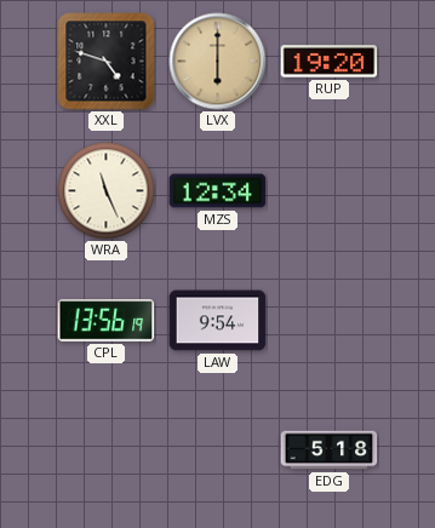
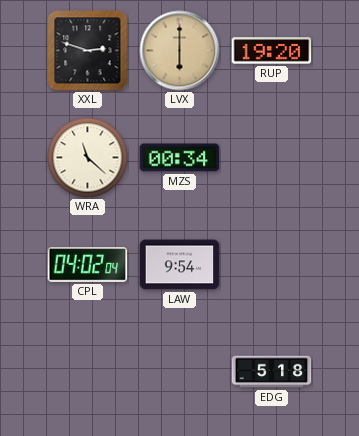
XXL: 4:48 -> 2:48 (88, 51)
WRA: 11:26 -> 11:22 (88, 158)
MZS: 12:34 -> 00:34 (180, 158)
CPL: 13:56 -> 04:02 (88, 265)
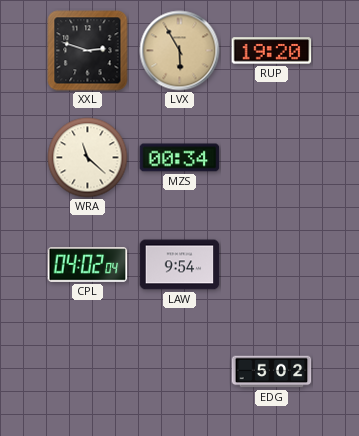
LVX: 6:00 -> 5:55 (180, 51)
EDG: 5:18 -> 5:02 (272, 372)
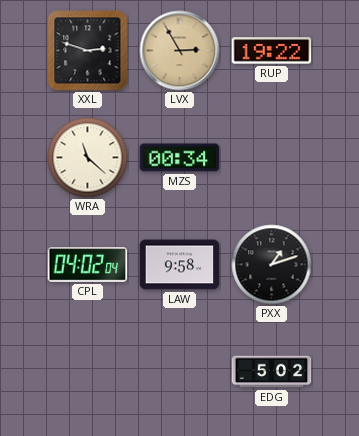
LVX: 5:55 -> 2:55 (180, 51)
RUP: 19:20 -> 19:22 (272, 51)
LAW: 9:54 -> 9:58 (180, 265)
PXX: none -> 1:12 (272, 265)
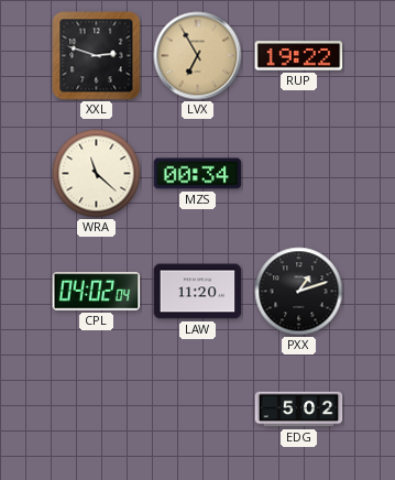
LVX: 2:55 -> 6:55 (198, 56)
LAW: 9:58 -> 11:20 (198, 292)
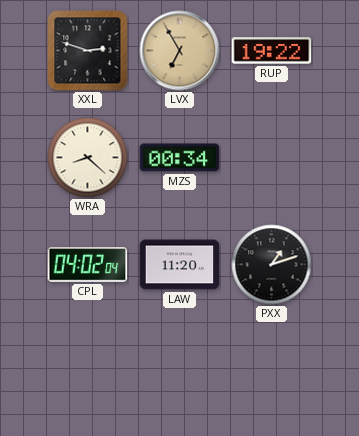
WRA: 11:22 -> 8:22 (88, 158)
EDG: 5:02 -> none (299, 410)
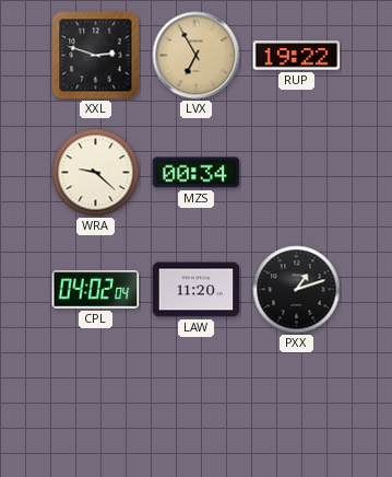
WRA: 8:22 -> 9:22 (96, 173)
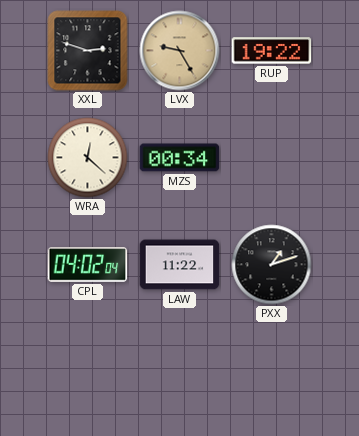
LVX: 6:55 -> 9:25 (180, 51)
WRA: 9:22 -> 12:22 (88, 158)
LAW: 11:20 -> 11:22 (180, 265)
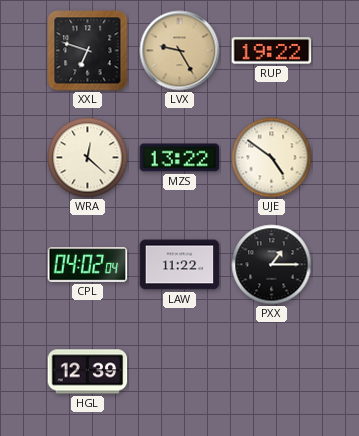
XXL: 2:48 -> 6:48 (88, 51)
MZS: 00:34 -> 13:22 (180, 158)
UJE: none -> 4:51 (272, 158)
PXX: 1:12 -> 1:15 (272, 265)
HGL: none -> 12:39 (88, 372)
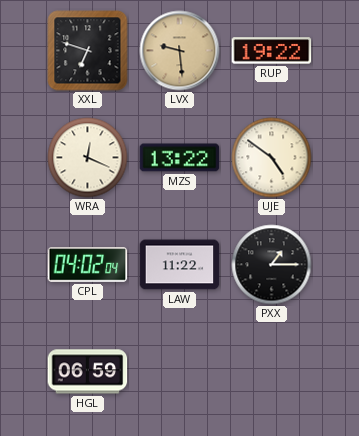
LVX: 9:25 -> 9:29 (180, 51)
WRA: 12:22 -> 12:19 (88, 158)
HGL: 12:39 -> 06:59 (88, 372)
